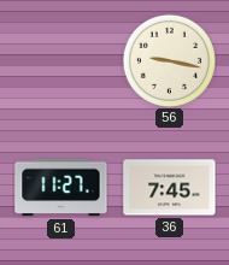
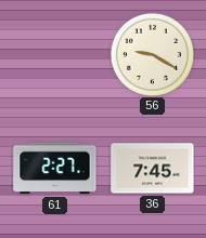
56: 9:17 -> 9:20 (152, 54)
61: 11:27 -> 2:27 (55, 169)
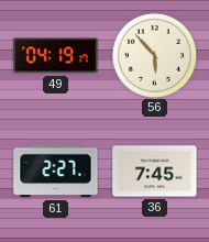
49: none -> 04:19 (56, 56)
56: 9:20 -> 5:53 (154, 55)
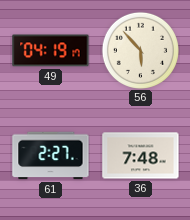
36: 7:45 -> 7:48 (141, 156)
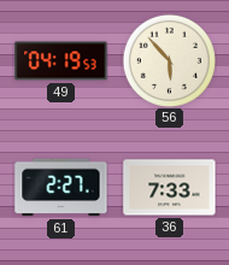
49: 04:19:17 -> 04:19:53 (61, 61)
36: 7:48 -> 7:33 (170, 188)
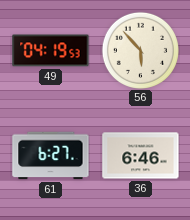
61: 2:27 -> 6:27 (51, 156)
36: 7:33 -> 6:46 (141, 156)
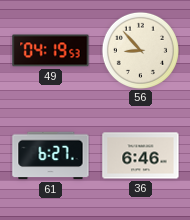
56: 5:53 -> 8:53 (140, 50)
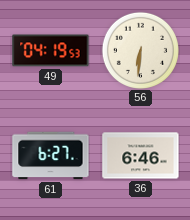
56: 8:53 -> 6:31 (140, 50)
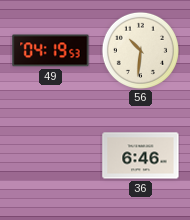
56: 6:31 -> 10:31 (140, 50)
61: 6:27 -> none (51, 156)
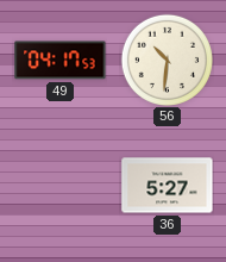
49: 04:19 -> 04:17 (61, 61)
36: 6:46 -> 5:27 (168, 186)
